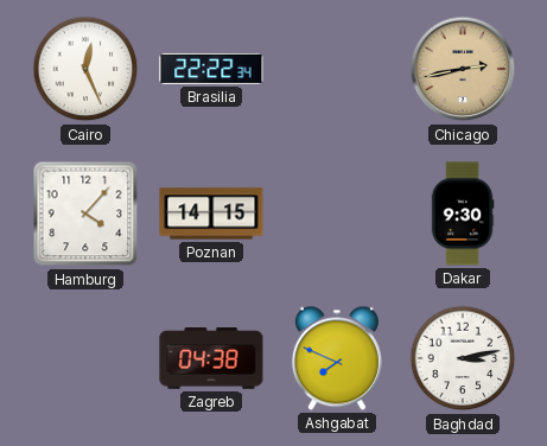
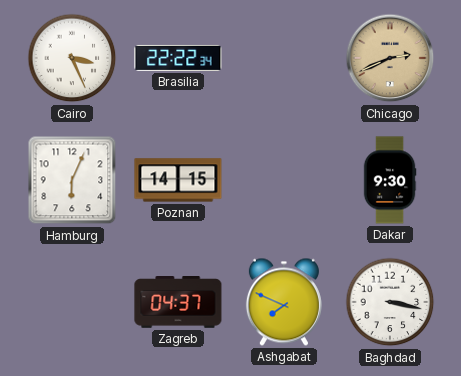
Cairo: 12:26 -> 3:26 (72, 58)
Chicago: 2:43 -> 2:41 (390, 58)
Hamburg: 4:07 -> 6:04 (72, 180)
Zagreb: 04:38 -> 04:37 (178, 303)
Baghdad: 3:13 -> 3:17 (390, 302)
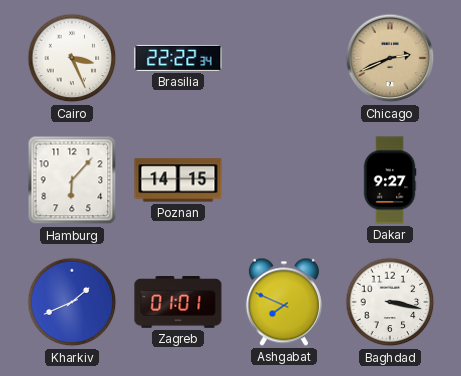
Hamburg: 6:04 -> 6:07 (72, 180)
Dakar: 9:30 -> 9:27 (390, 180)
Kharkiv: none -> 1:41 (72, 302)
Zagreb: 04:37 -> 01:01 (178, 303)
